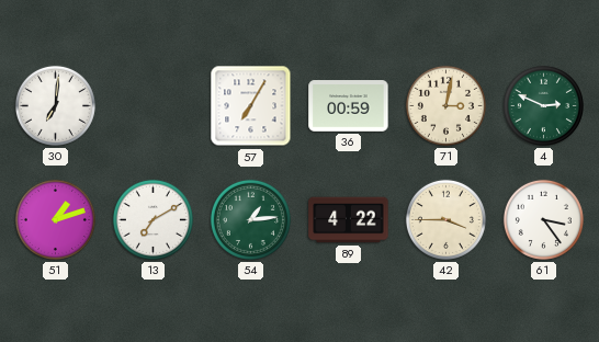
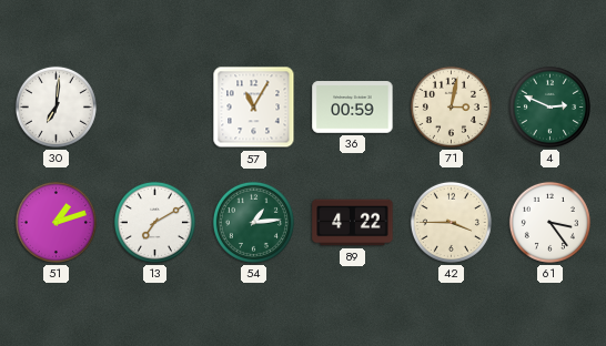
57: 7:05 -> 11:05 (254, 108)
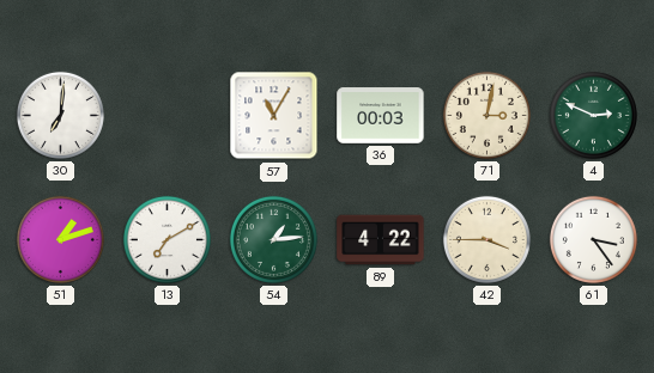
36: 00:59 -> 00:03 (381, 116)
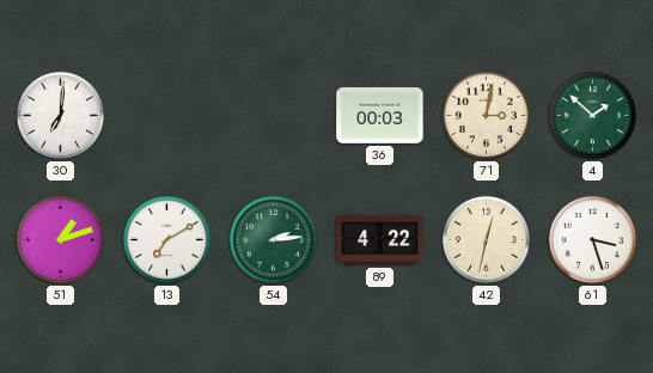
57: 11:05 -> none (274, 116)
4: 2:49 -> 1:52 (592, 115)
54: 1:14 -> 2:14 (273, 239)
42: 3:45 -> 12:32 (486, 239)
61: 3:24 -> 3:27 (592, 239)
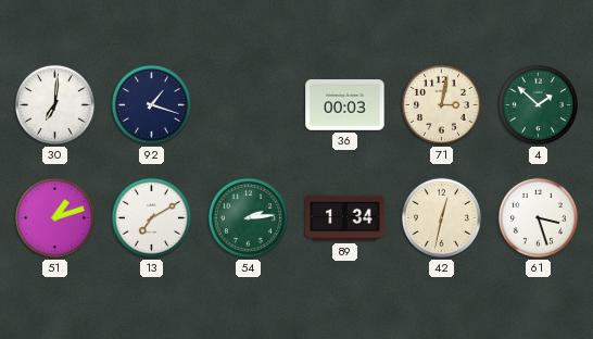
92: none -> 1:18 (151, 104)
89: 4:22 -> 1:34 (345, 218)
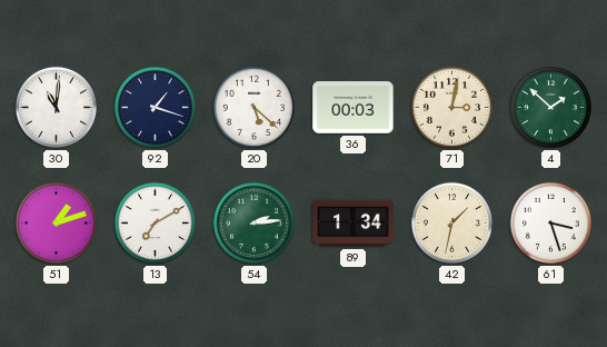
30: 7:01 -> 11:01 (56, 107)
20: none -> 5:22 (253, 107)
42: 12:32 -> 1:32 (451, 222)
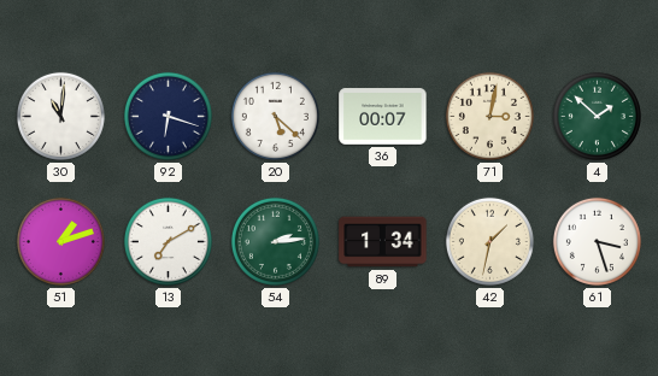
92: 1:18 -> 6:18 (168, 116)
36: 00:03 -> 00:07 (383, 117)
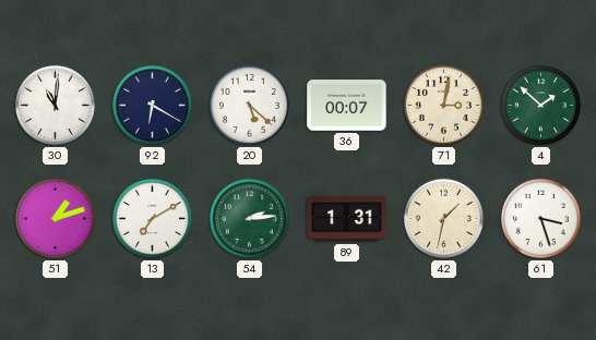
92: 6:18 -> 6:20 (152, 105)
89: 1:34 -> 1:31 (347, 219)
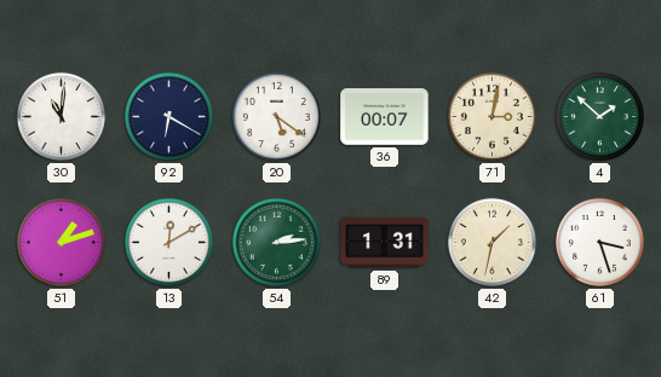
20: 5:22 -> 5:21 (276, 116)
13: 7:10 -> 12:10 (168, 242)
